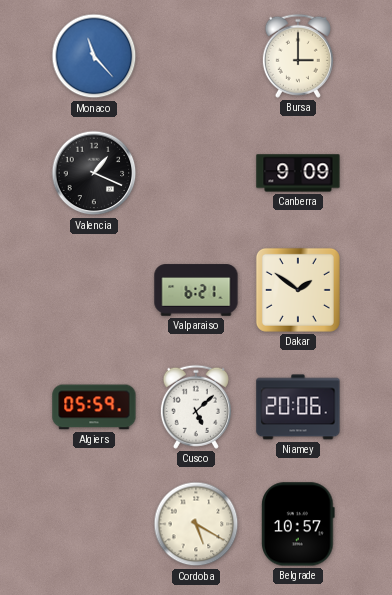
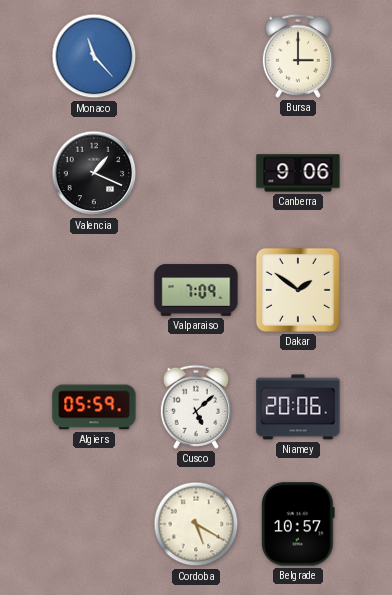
Canberra: 9:09 -> 9:06 (298, 173)
Valparaiso: 6:21 -> 7:09 (196, 290)
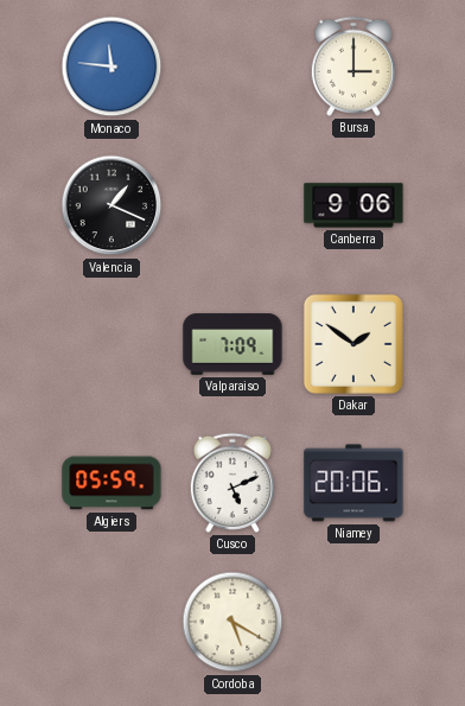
Monaco: 11:23 -> 11:46 (112, 66)
Cusco: 5:08 -> 5:11 (232, 483)
Belgrade: 10:57 -> none (298, 524)
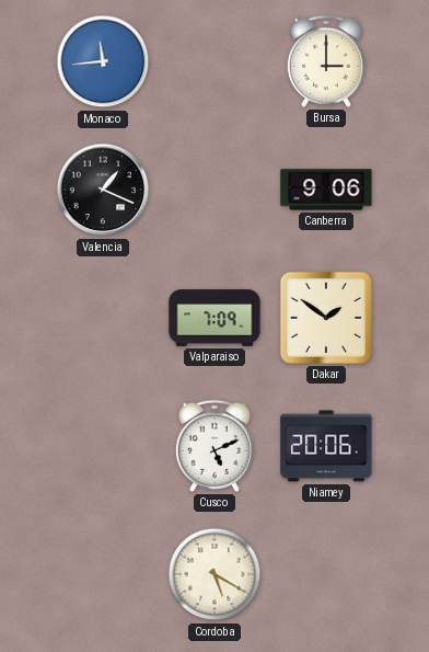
Monaco: 11:46 -> 11:44 (103, 61)
Algiers: 05:59 -> none (112, 483)
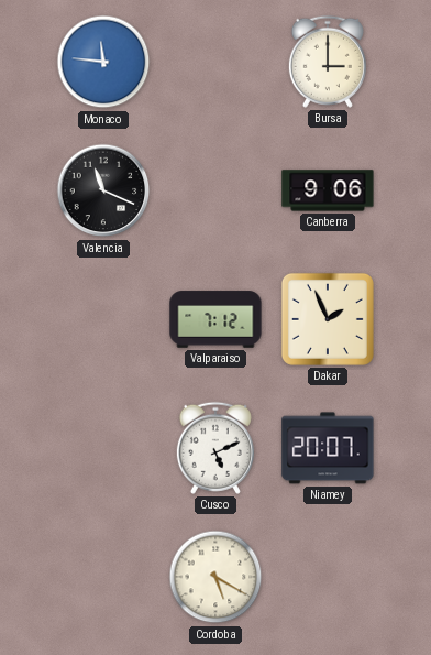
Monaco: 11:44 -> 11:46 (103, 62)
Valencia: 1:19 -> 11:19 (103, 190)
Valparaiso: 7:09 -> 7:12 (215, 319)
Dakar: 1:51 -> 1:56 (328, 319)
Niamey: 20:06 -> 20:07 (328, 448)
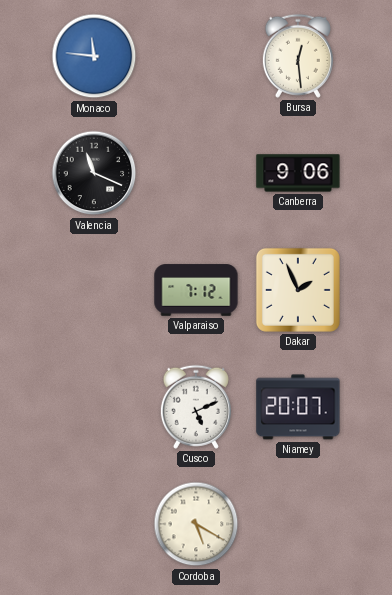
Bursa: 3:00 -> 12:29 (298, 56)
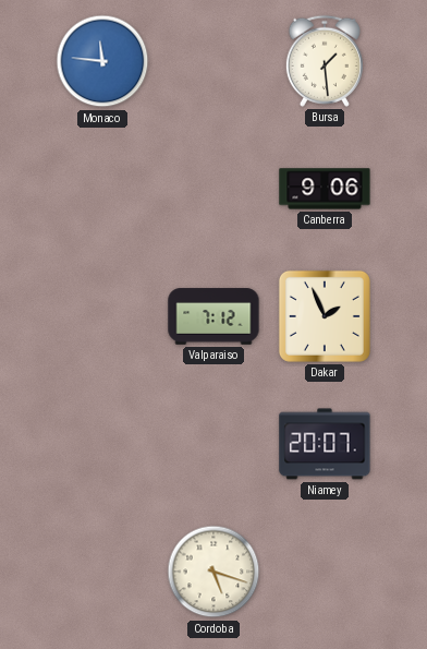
Bursa: 12:29 -> 1:29 (325, 61)
Valencia: 11:19 -> none (94, 173)
Cusco: 5:11 -> none (196, 407)
Cordoba: 5:20 -> 5:18 (213, 572)
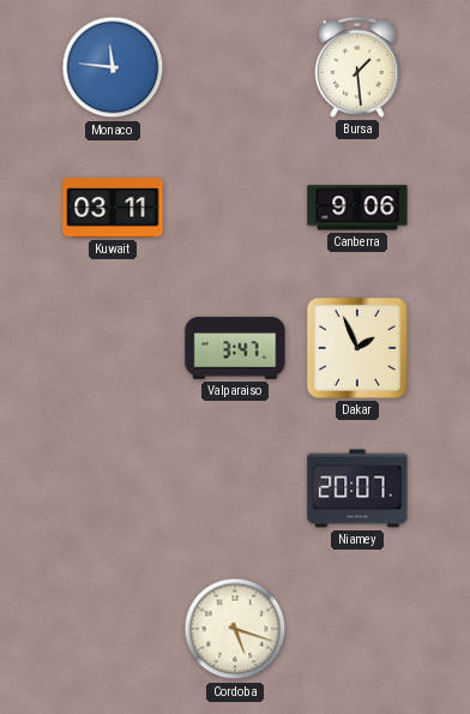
Kuwait: none -> 03:11 (113, 209)
Valparaiso: 7:12 -> 3:47 (235, 348)
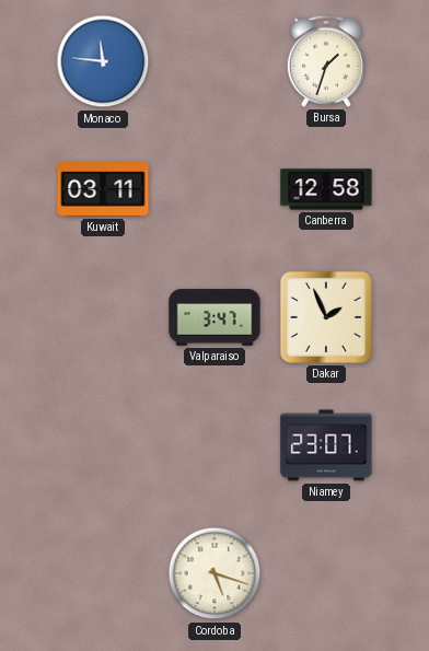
Bursa: 1:29 -> 1:33 (326, 61)
Canberra: 9:06 -> 12:58 (326, 189)
Niamey: 20:07 -> 23:07 (326, 445)
